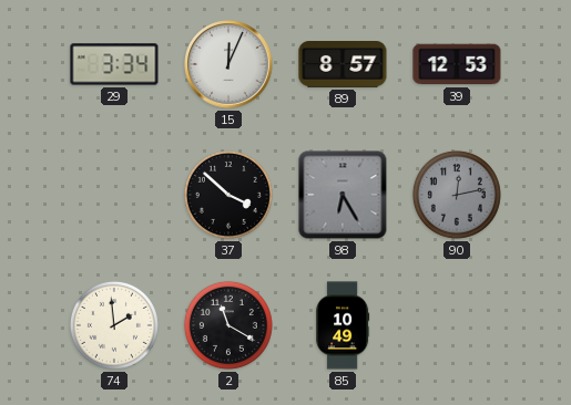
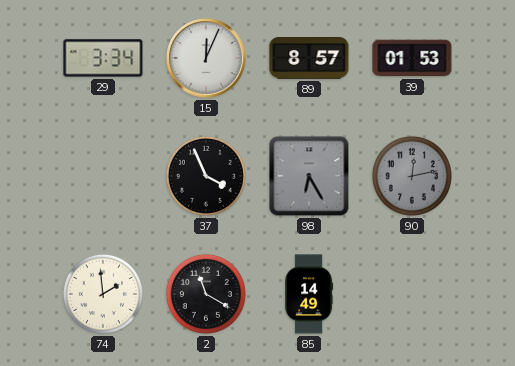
39: 12:53 -> 01:53 (412, 58)
37: 3:52 -> 3:56 (206, 176)
85: 10:49 -> 14:49 (309, 294)
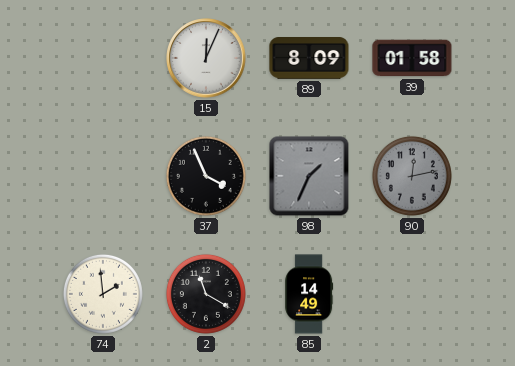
29: 3:34 -> none (103, 58)
89: 8:57 -> 8:09 (309, 58)
39: 01:53 -> 01:58 (412, 58)
98: 6:25 -> 1:34 (309, 176)
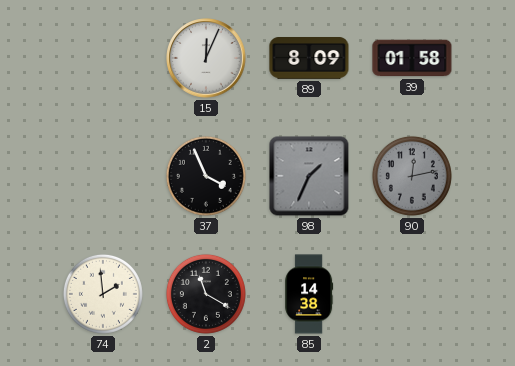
85: 14:49 -> 14:38 (309, 294)
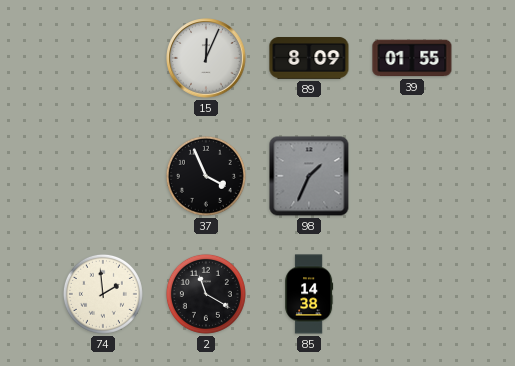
39: 01:58 -> 01:55 (412, 58)
90: 12:13 -> none (412, 176)
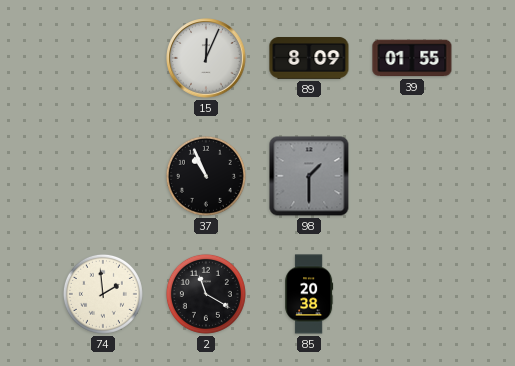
37: 3:56 -> 10:56 (206, 176)
98: 1:34 -> 1:30 (309, 176)
85: 14:38 -> 20:38 (309, 294)
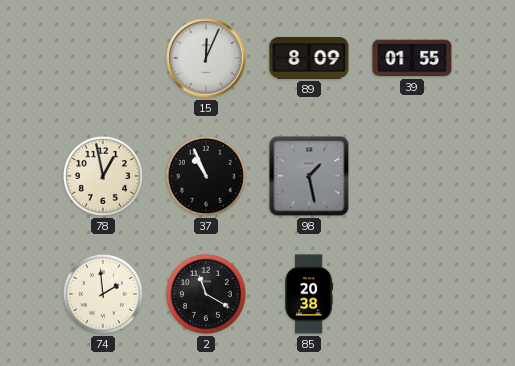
78: none -> 12:58 (103, 176)
98: 1:30 -> 1:28 (309, 176)
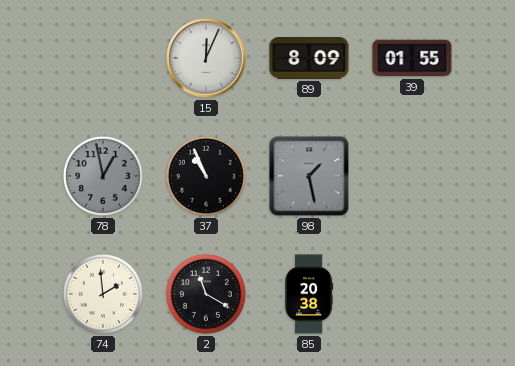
78 dial: cream -> grey (103, 176)
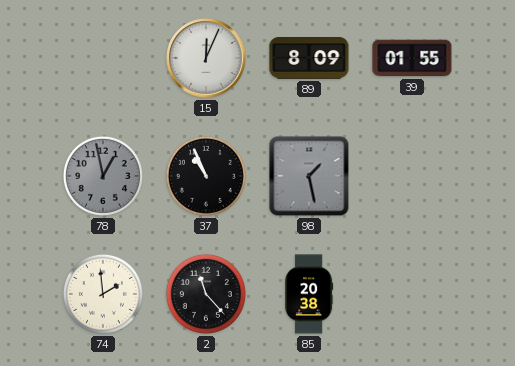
2: 11:20 -> 11:23 (206, 294)
